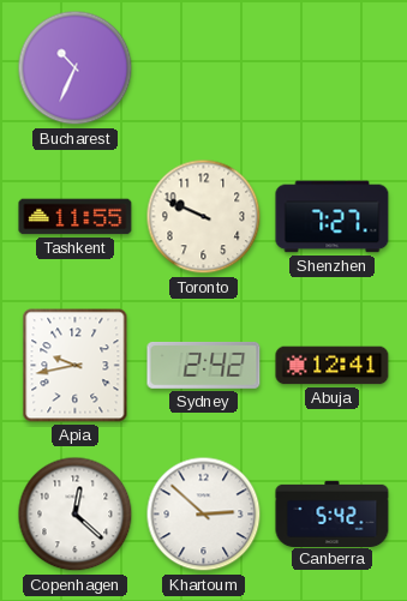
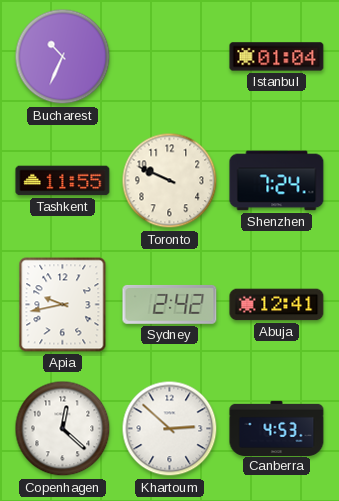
Istanbul: none -> 01:04 (277, 57)
Shenzhen: 7:27 -> 7:24 (277, 181)
Canberra: 5:42 -> 4:53 (277, 428)
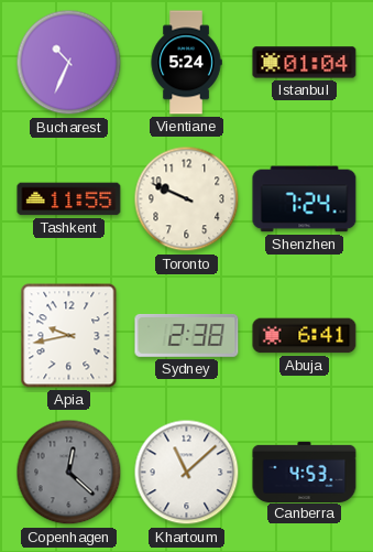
Vientiane: none -> 5:24 (186, 63)
Sydney: 2:42 -> 2:38 (187, 335)
Abuja: 12:41 -> 6:41 (305, 336)
Copenhagen dial: white -> grey (69, 473)
Khartoum: 2:52 -> 11:08 (187, 473)
